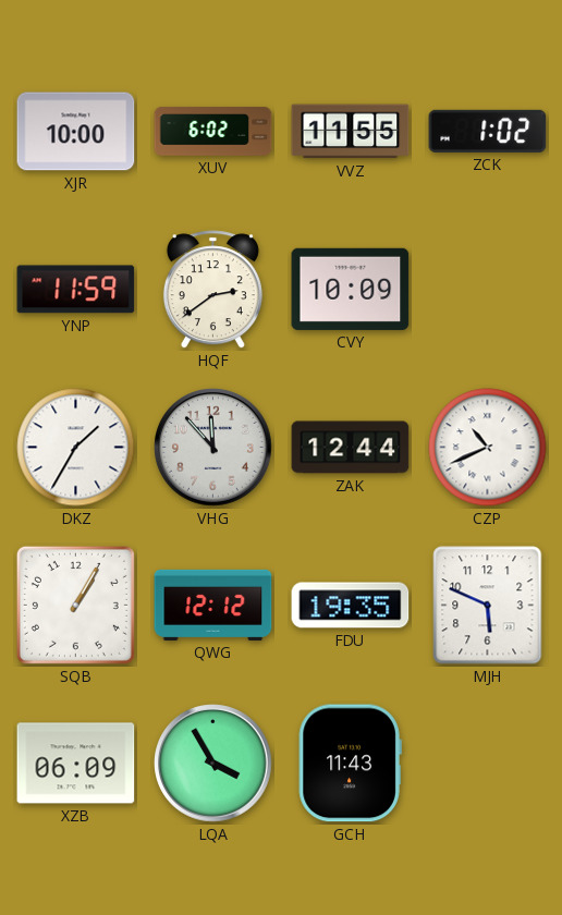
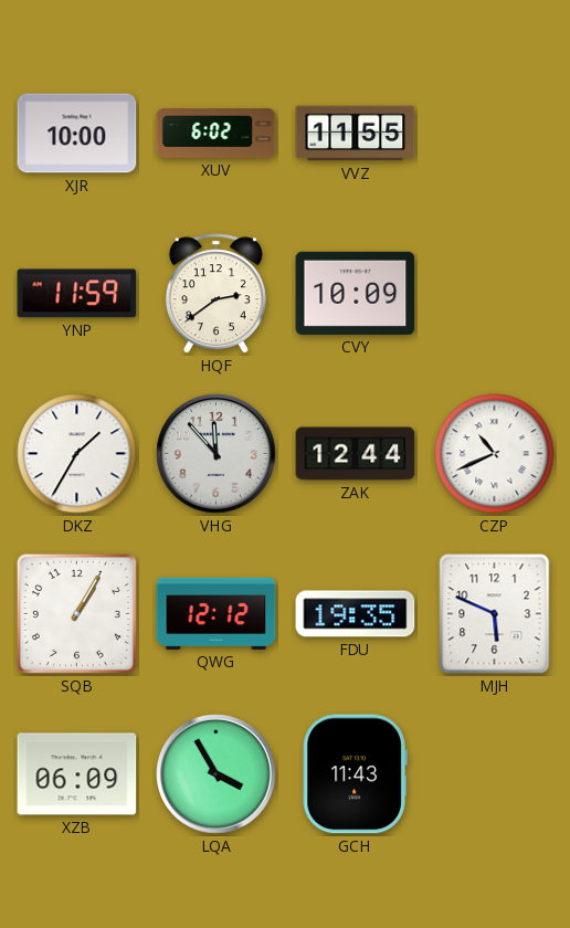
ZCK: 1:02 -> none (488, 131)
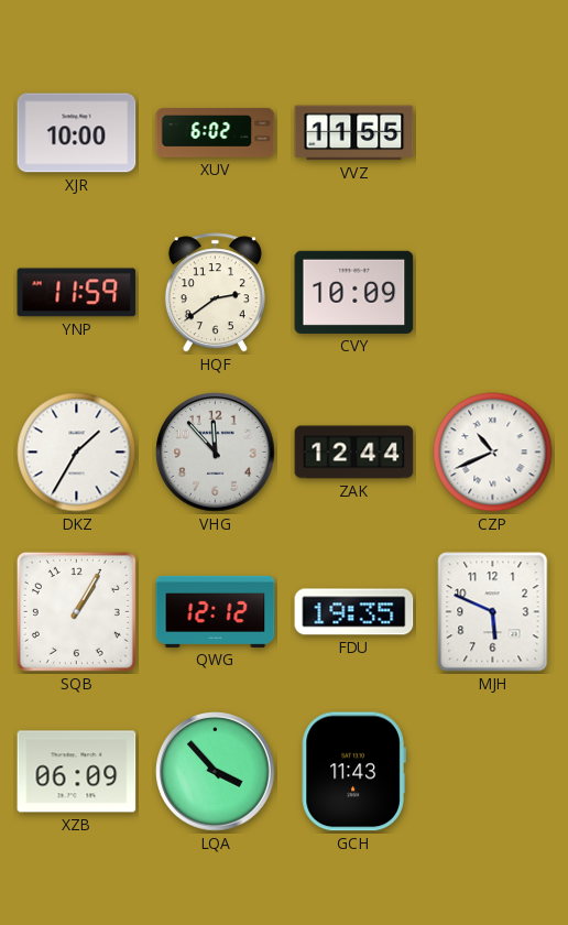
LQA: 3:55 -> 3:53 (216, 772)
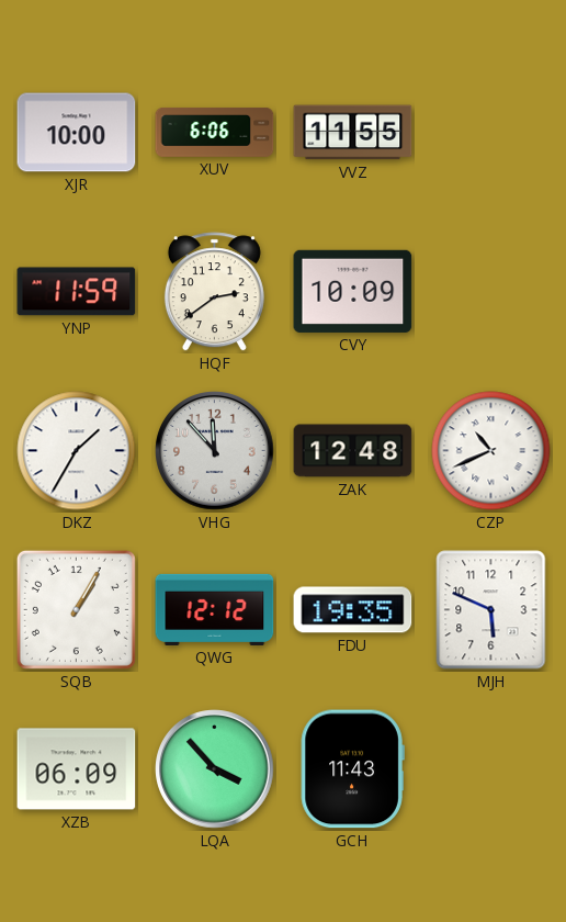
XUV: 6:02 -> 6:06 (215, 133)
ZAK: 12:44 -> 12:48 (353, 451)
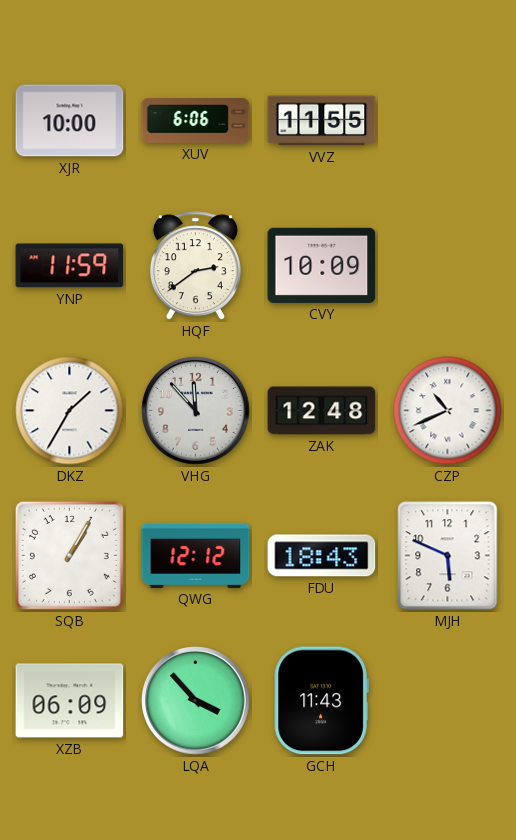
FDU: 19:35 -> 18:43 (322, 556)
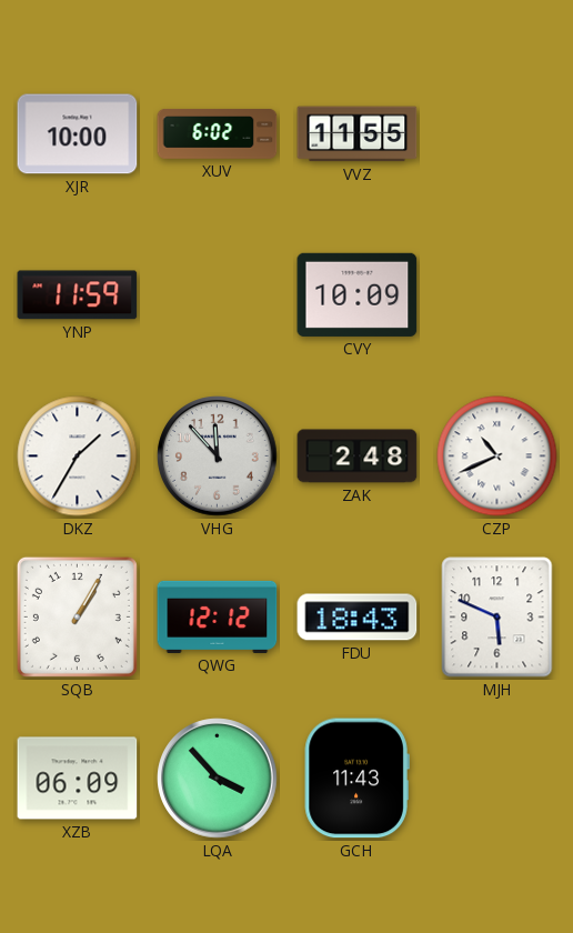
XUV: 6:06 -> 6:02 (218, 134)
HQF: 2:39 -> none (195, 266)
ZAK: 12:48 -> 2:48 (358, 457)
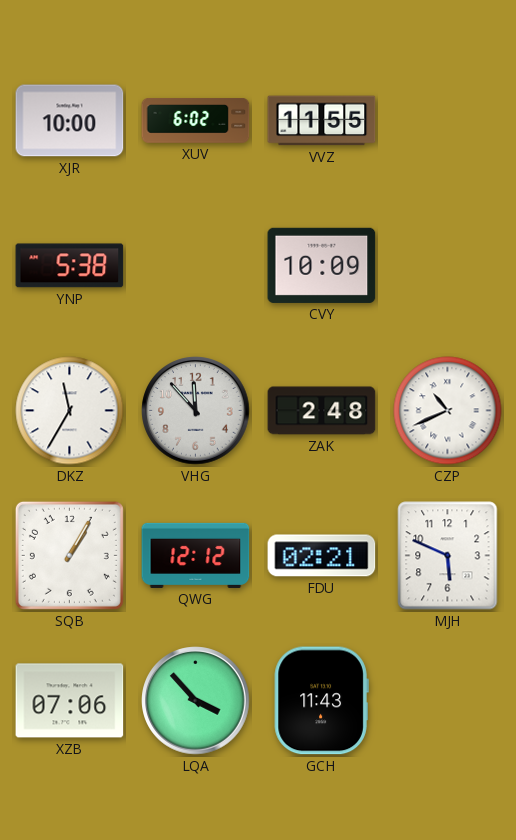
YNP: 11:59 -> 5:38 (70, 266)
DKZ: 1:35 -> 11:35 (70, 411)
FDU: 18:43 -> 02:21 (322, 556)
XZB: 06:09 -> 07:06 (70, 701)
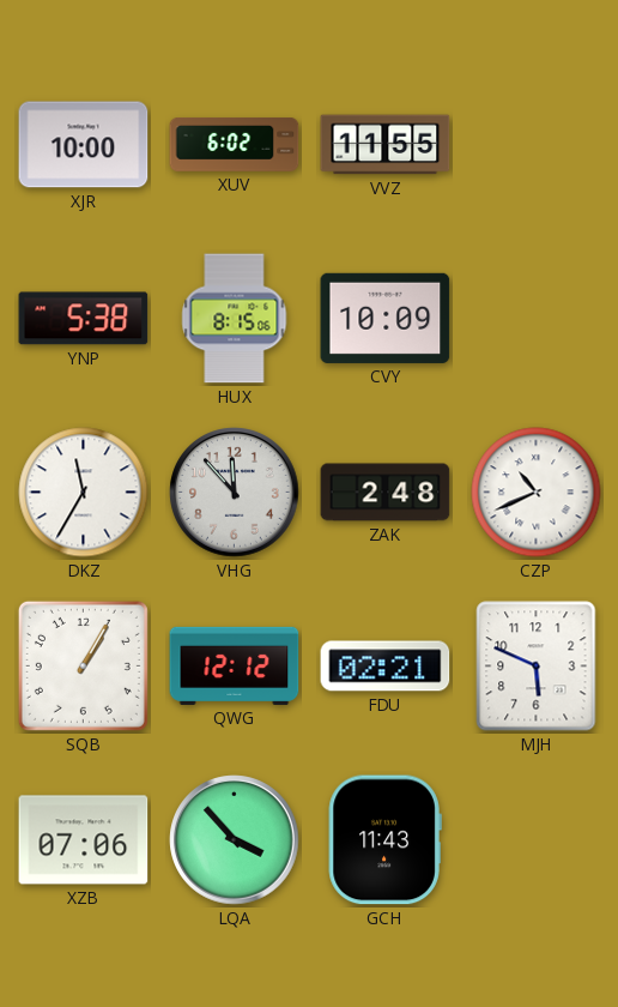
HUX: none -> 8:15 (235, 319)
